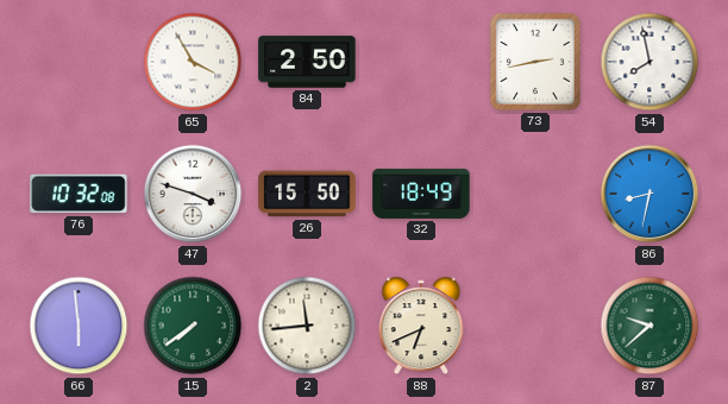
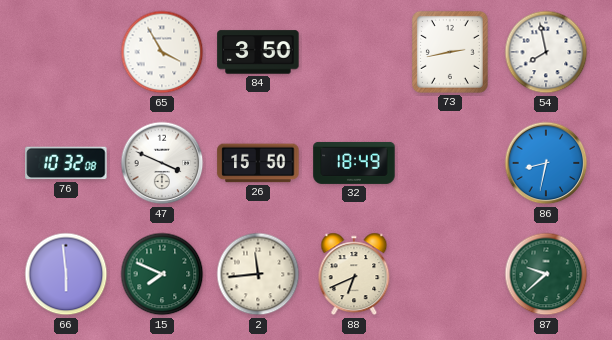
84: 2:50 -> 3:50 (258, 52)
47: 3:48 -> 3:49 (162, 163)
15: 7:39 -> 7:49 (162, 274)
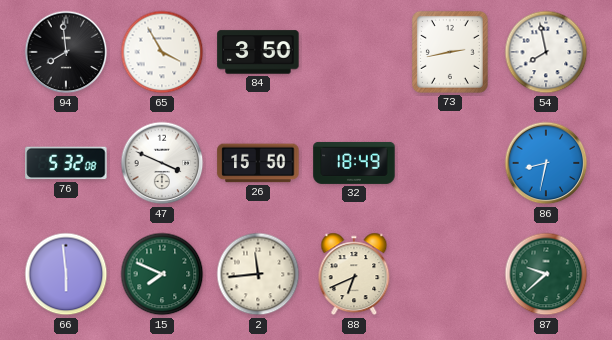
94: none -> 7:59 (66, 52)
76: 10:32 -> 5:32 (66, 163)
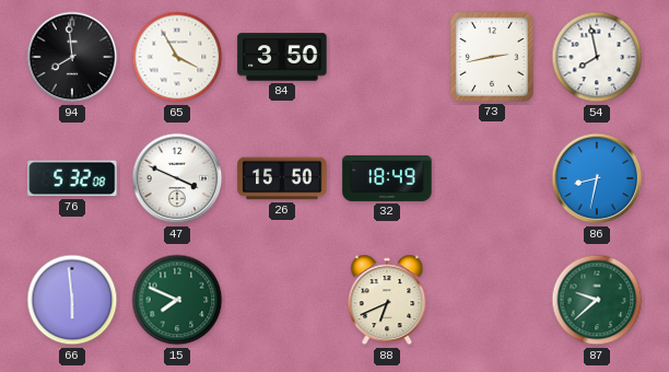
2: 11:44 -> none (258, 274)
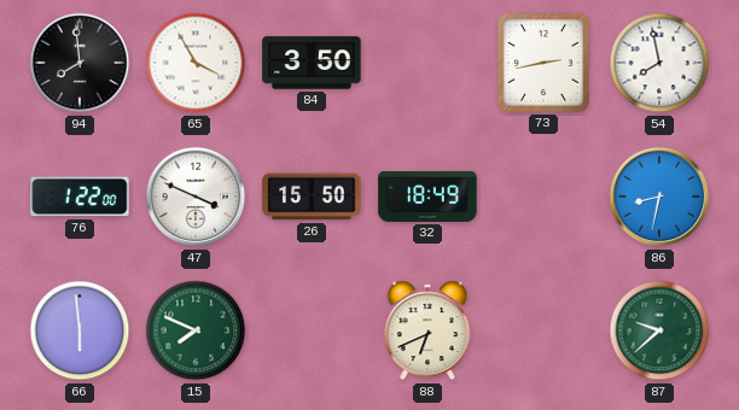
76: 5:32 -> 1:22 (80, 197)
